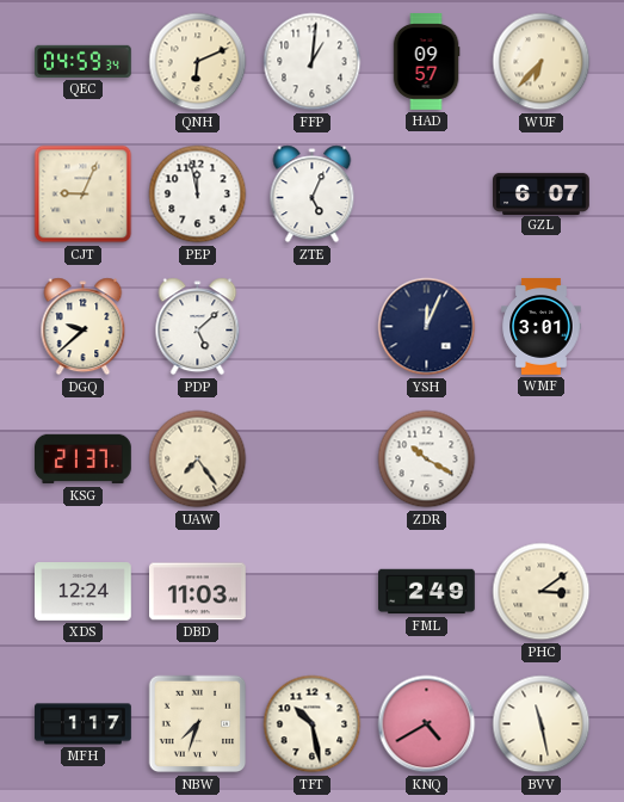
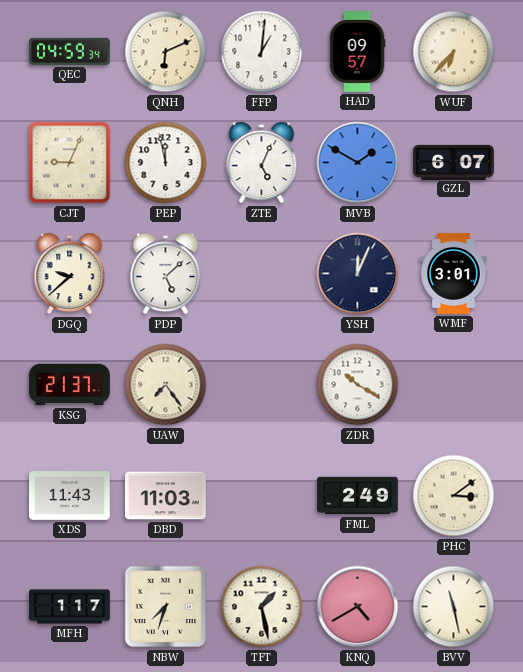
MVB: none -> 1:50 (358, 163)
XDS: 12:24 -> 11:43 (70, 496)
TFT: 10:28 -> 1:28 (262, 607)
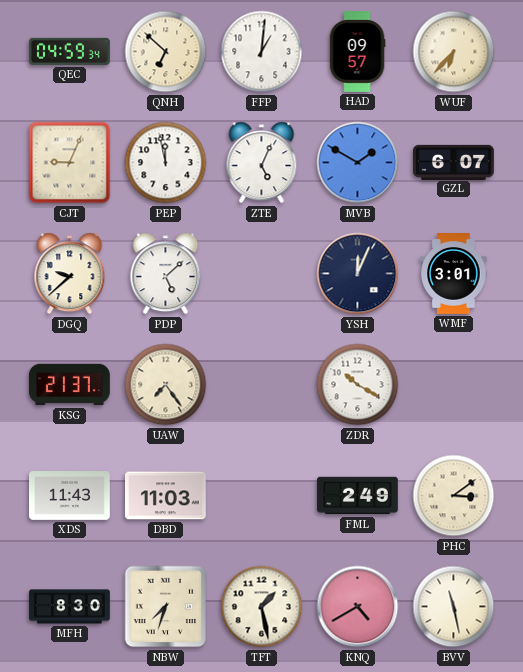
QNH: 6:11 -> 6:52 (166, 52)
MFH: 1:17 -> 8:30 (70, 607)
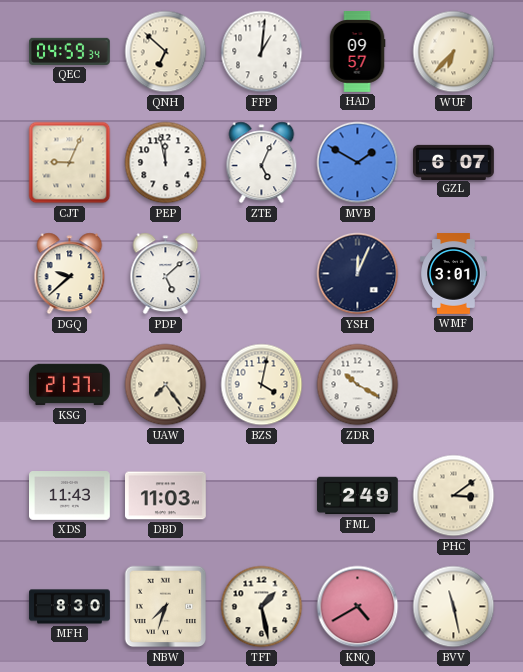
BZS: none -> 4:02 (262, 385)
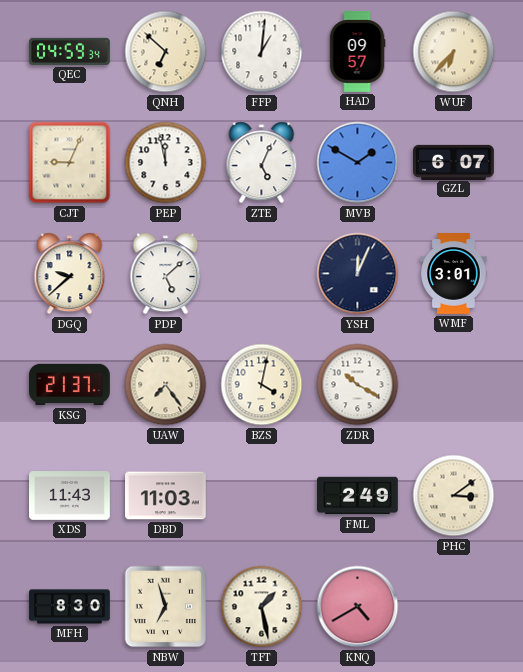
NBW: 7:33 -> 6:57 (166, 607)
BVV: 11:28 -> none (454, 607)
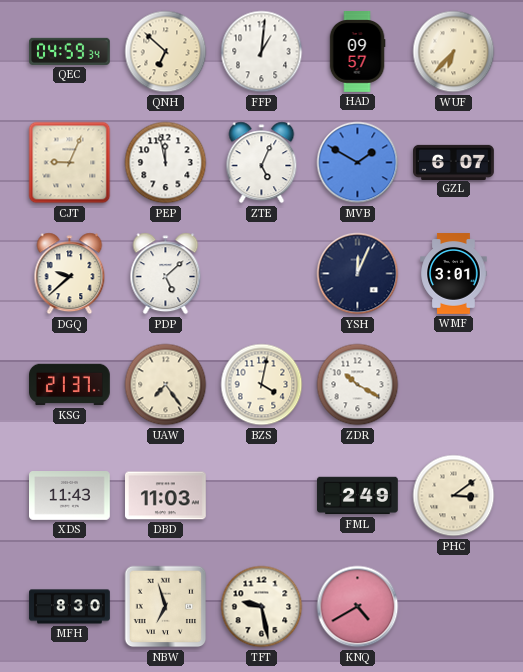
TFT: 1:28 -> 9:28 (262, 607)
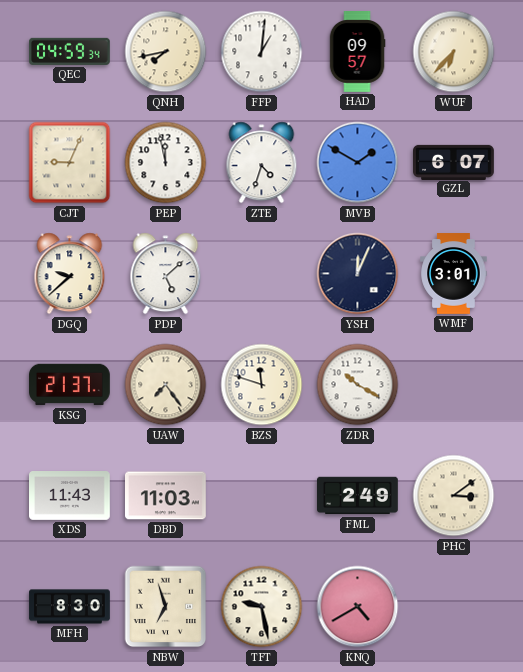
QNH: 6:52 -> 7:43 (166, 52)
ZTE: 5:04 -> 4:33 (262, 163)
BZS: 4:02 -> 11:48 (262, 385)
